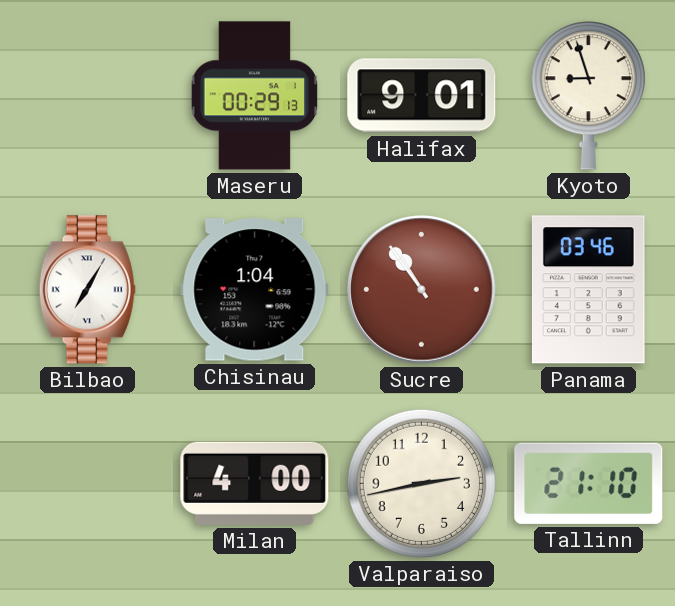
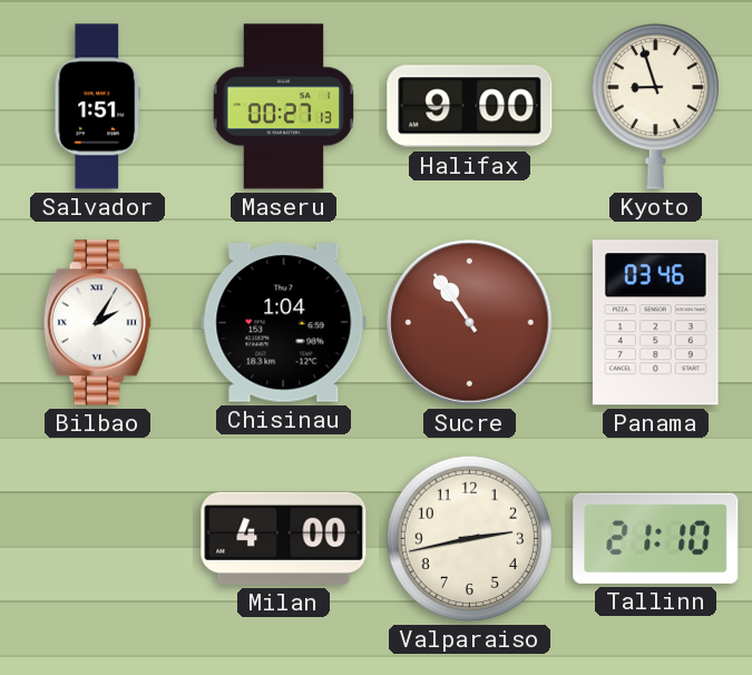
Salvador: none -> 1:51 (98, 107)
Maseru: 00:29 -> 00:27 (284, 107)
Halifax: 9:01 -> 9:00 (470, 107)
Bilbao: 7:05 -> 2:05 (97, 323)
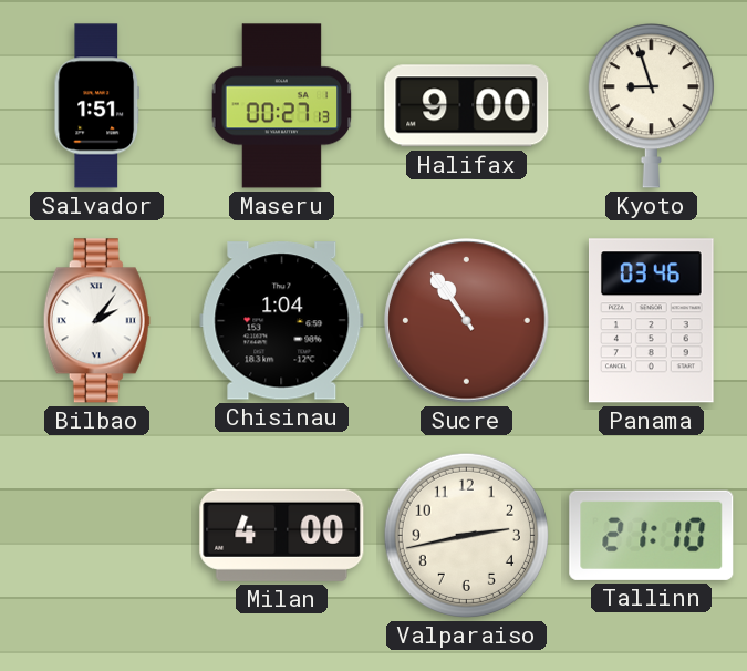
Bilbao: 2:05 -> 2:06 (96, 321)
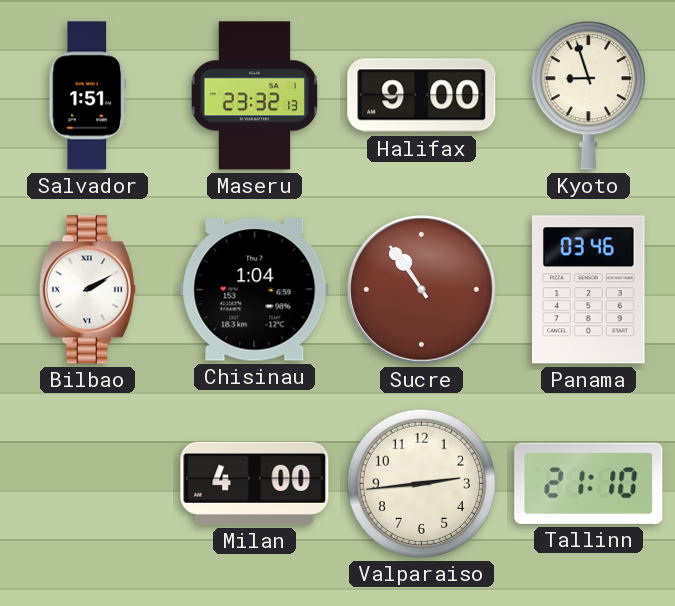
Maseru: 00:27 -> 23:32 (255, 96)
Bilbao: 2:06 -> 2:10 (87, 290)
Valparaiso: 2:43 -> 2:44 (421, 483)
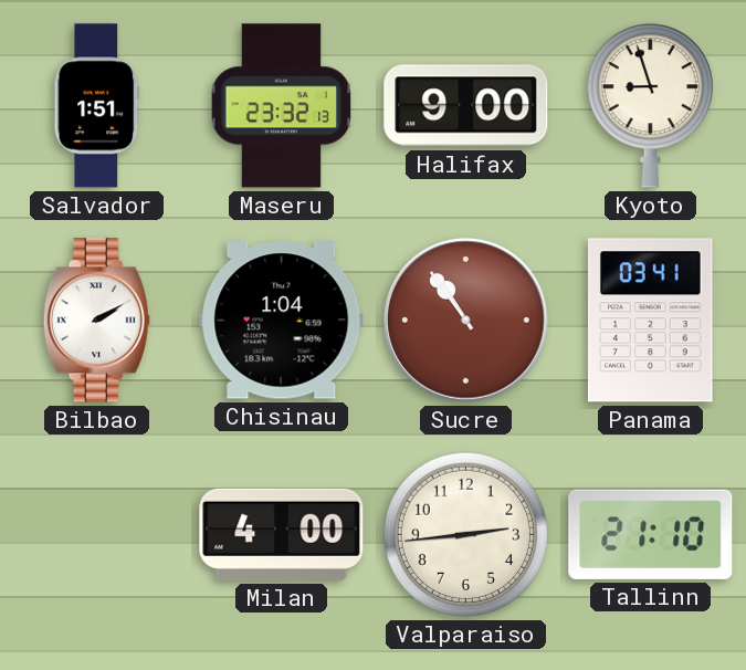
Panama: 03:46 -> 03:41 (650, 321)
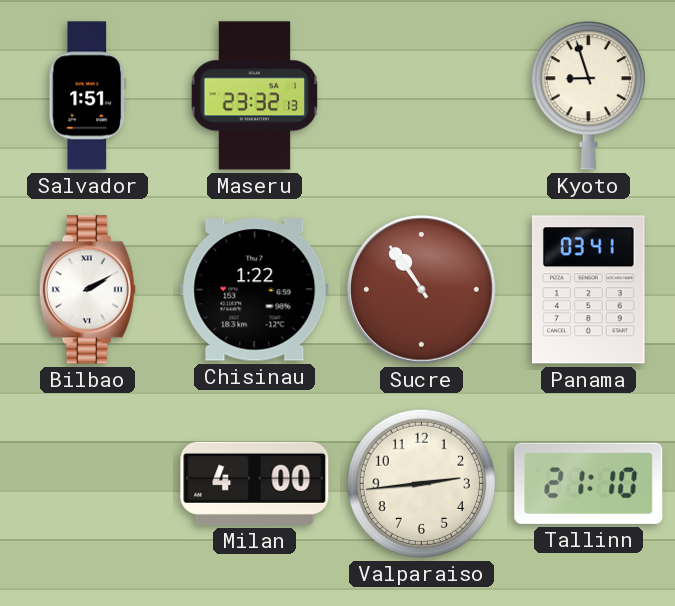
Halifax: 9:00 -> none (466, 106)
Chisinau: 1:04 -> 1:22 (255, 290)
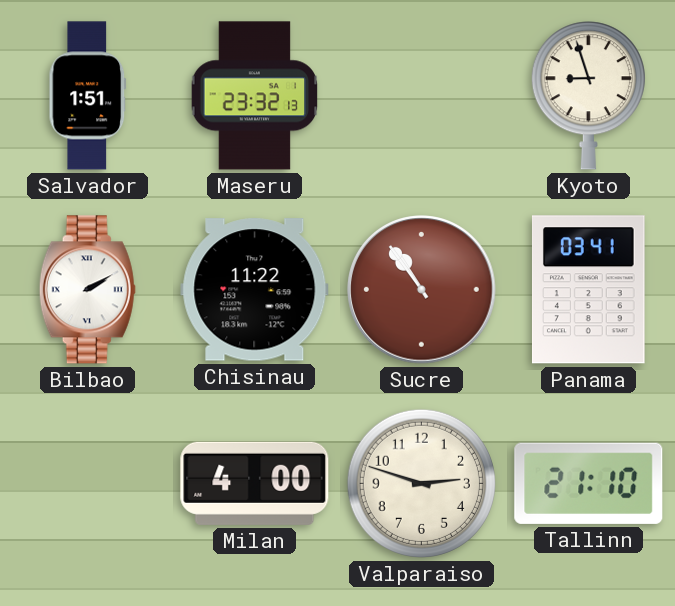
Chisinau: 1:22 -> 11:22 (255, 290)
Valparaiso: 2:44 -> 2:48 (421, 483)
